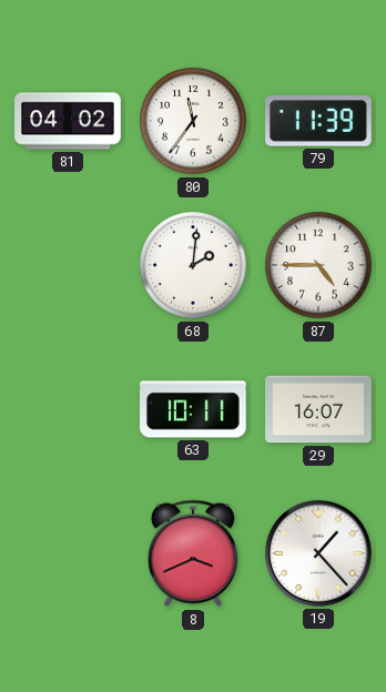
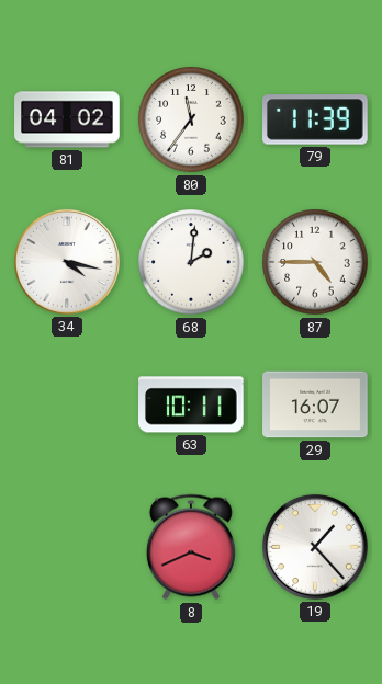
34: none -> 4:17 (67, 262)
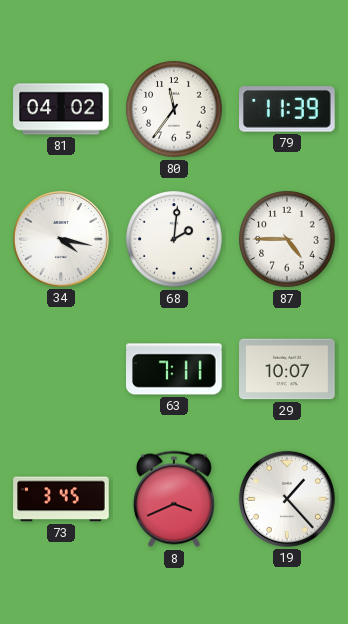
63: 10:11 -> 7:11 (174, 369)
29: 16:07 -> 10:07 (287, 369)
73: none -> 3:45 (61, 499)
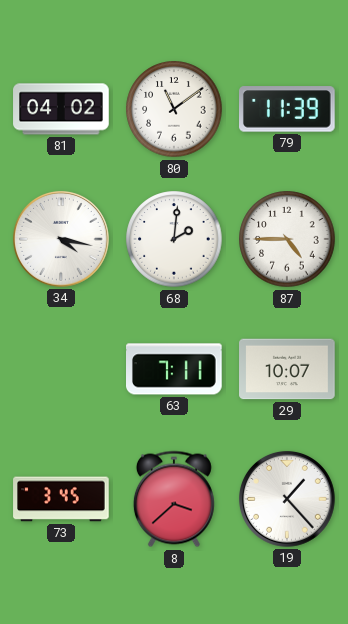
80: 11:36 -> 11:09 (174, 109)
8: 3:41 -> 3:38 (174, 499)
